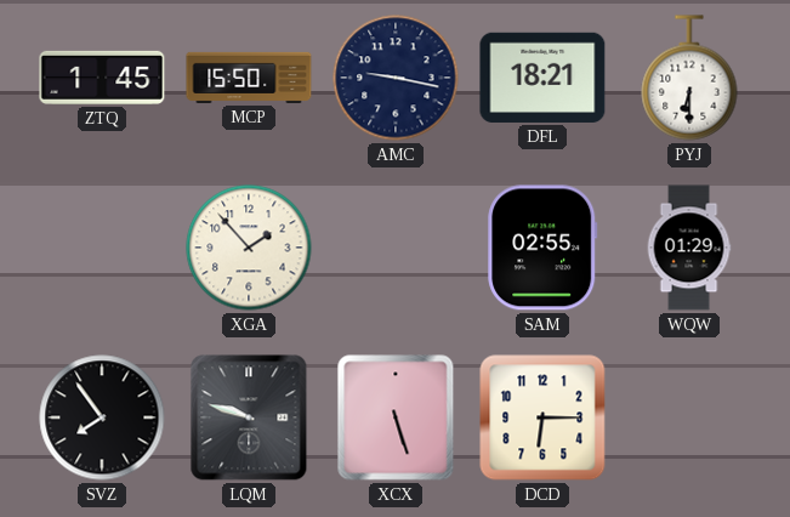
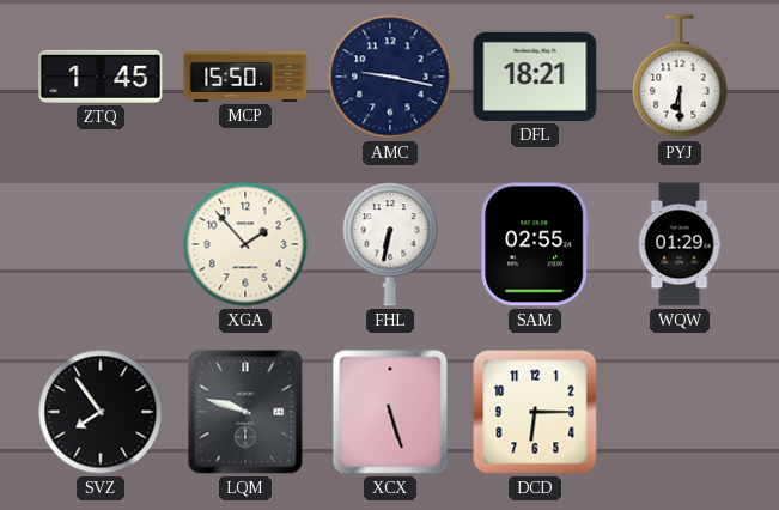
FHL: none -> 6:32 (390, 244)
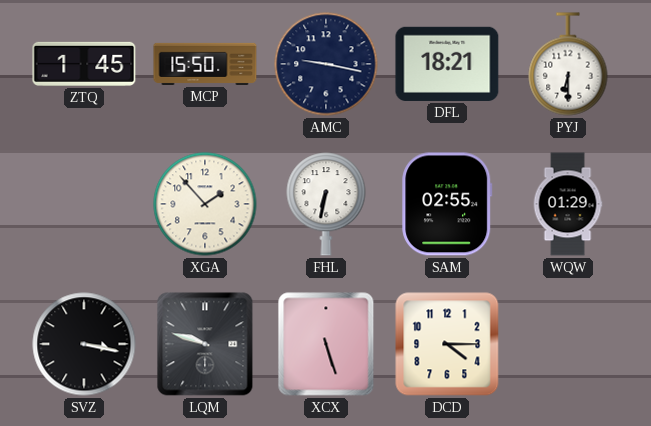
SVZ: 7:54 -> 3:17 (84, 344)
DCD: 6:15 -> 4:15 (447, 344)
